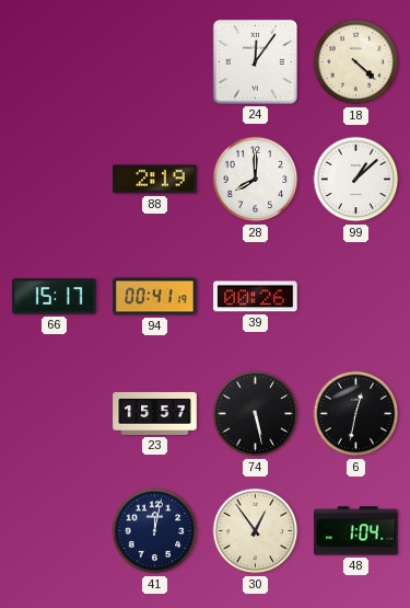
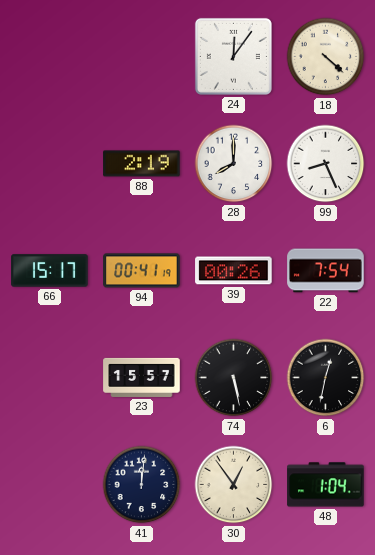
99: 1:08 -> 8:26 (326, 164)
22: none -> 7:54 (326, 271)
41: 12:02 -> 12:01 (142, 485)
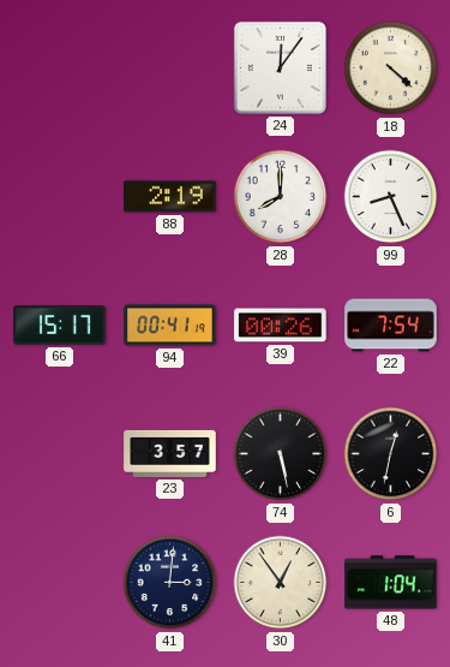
23: 15:57 -> 3:57 (170, 453)
41: 12:01 -> 3:01 (170, 583)
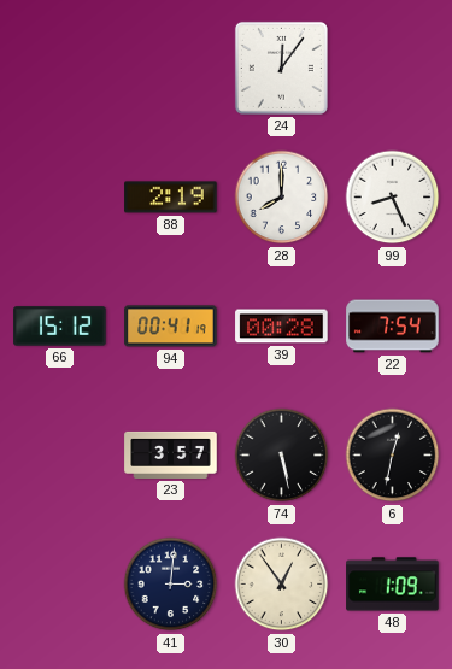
18: 4:22 -> none (391, 69)
66: 15:17 -> 15:12 (60, 327)
39: 00:26 -> 00:28 (282, 327)
48: 1:04 -> 1:09 (393, 585)
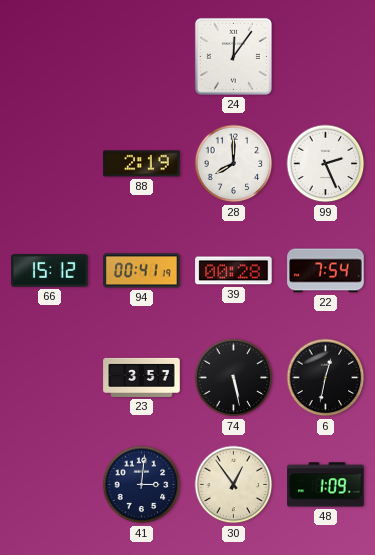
99: 8:26 -> 2:26 (326, 164)
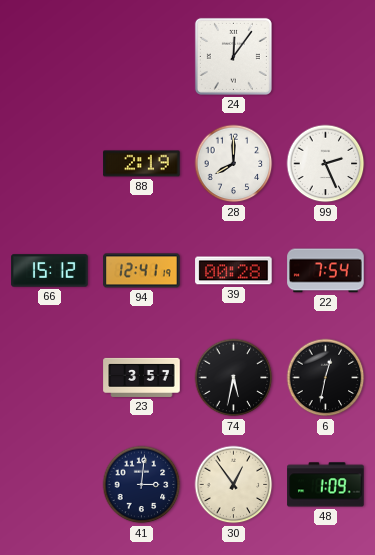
94: 00:41 -> 12:41 (142, 271)
74: 5:28 -> 5:32 (234, 378)
